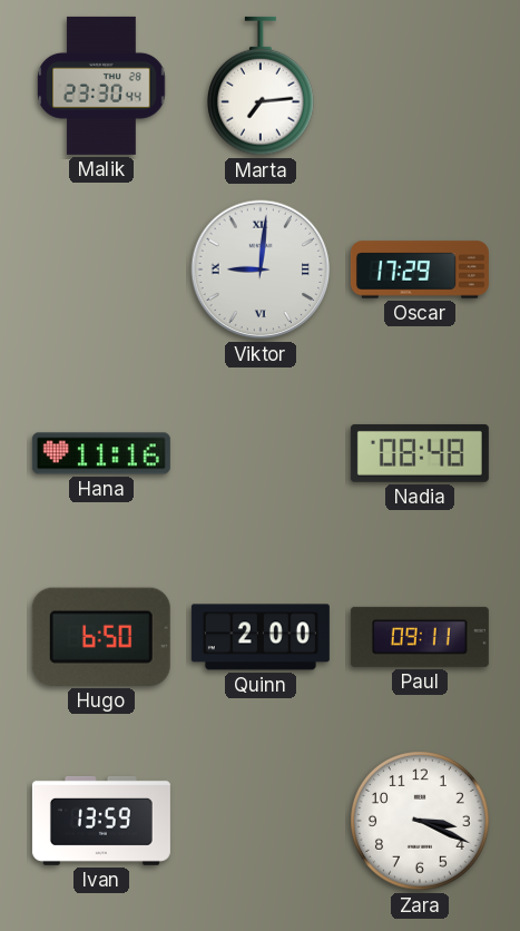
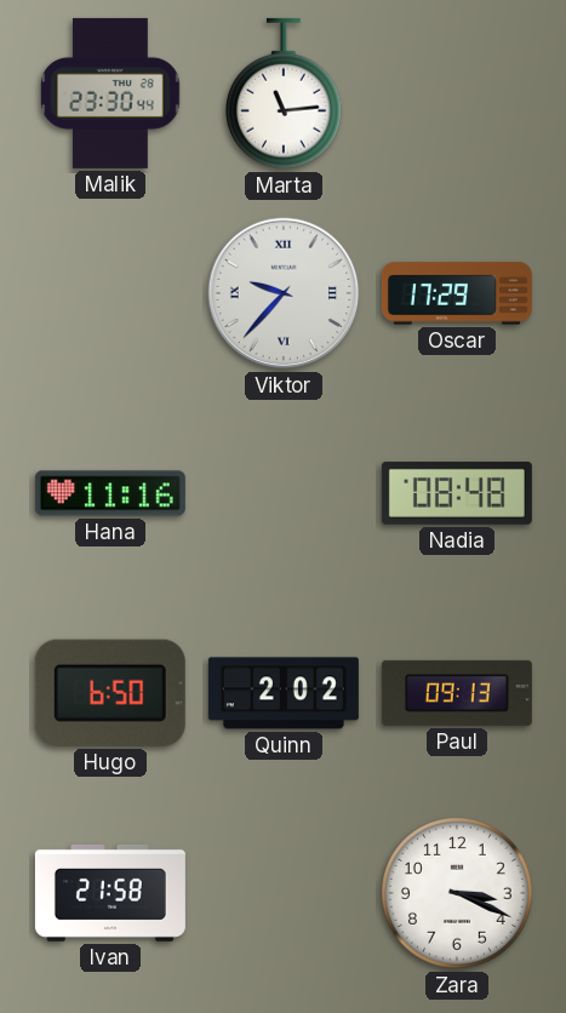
Marta: 7:14 -> 11:14 (285, 93)
Viktor: 9:01 -> 9:37 (284, 293)
Quinn: 2:00 -> 2:02 (284, 693)
Paul: 09:11 -> 09:13 (457, 693)
Ivan: 13:59 -> 21:58 (110, 893)
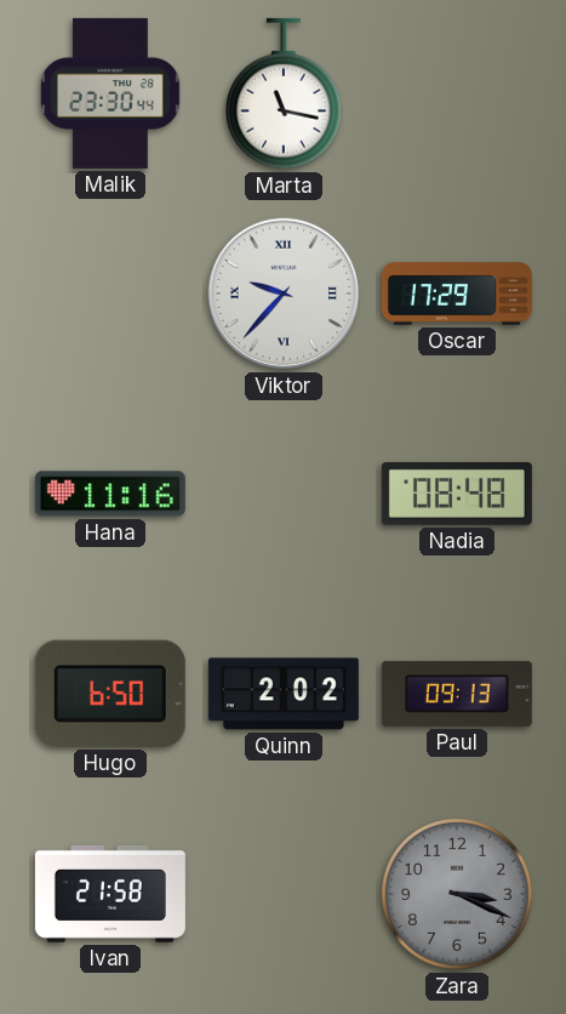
Marta: 11:14 -> 11:17 (285, 93)
Zara dial: white -> grey (457, 894)
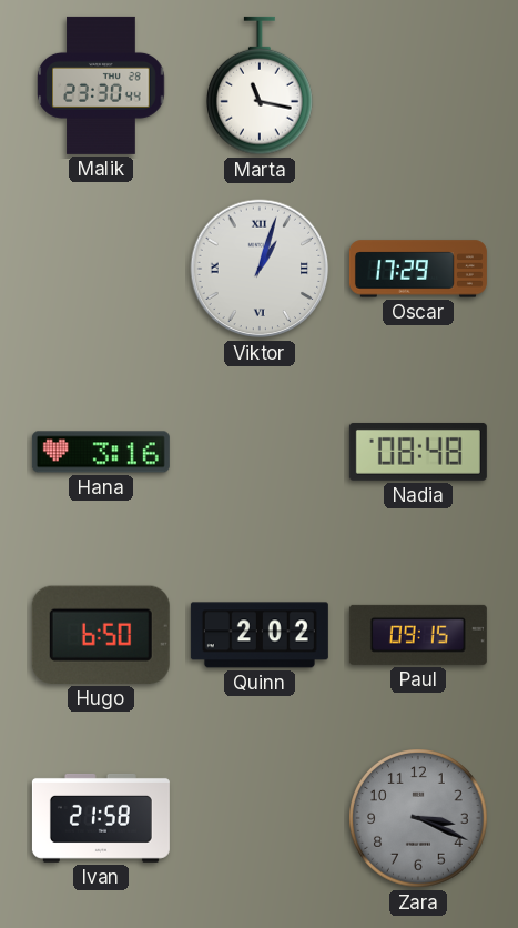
Viktor: 9:37 -> 1:03 (260, 269)
Hana: 11:16 -> 3:16 (101, 452)
Paul: 09:13 -> 09:15 (418, 635)
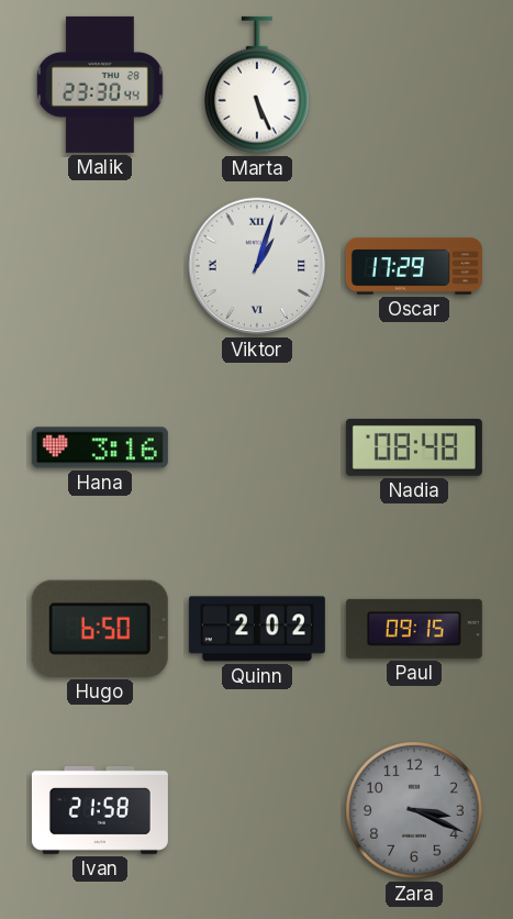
Marta: 11:17 -> 5:26 (258, 85)
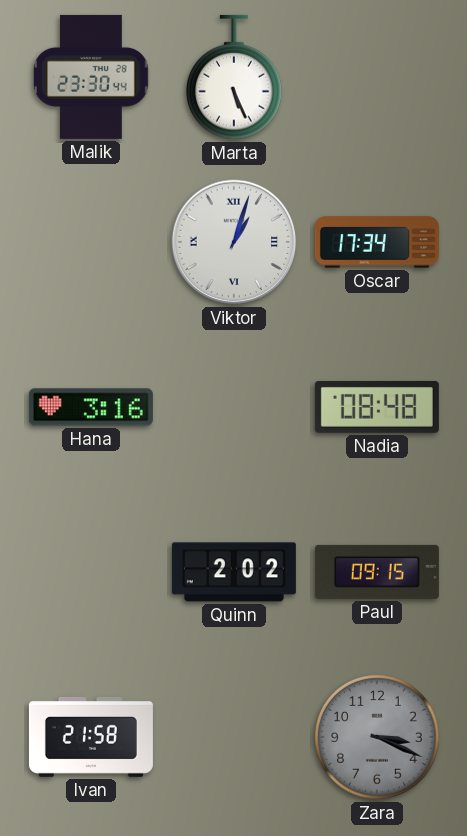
Oscar: 17:29 -> 17:34 (377, 242)
Hugo: 6:50 -> none (100, 629)
